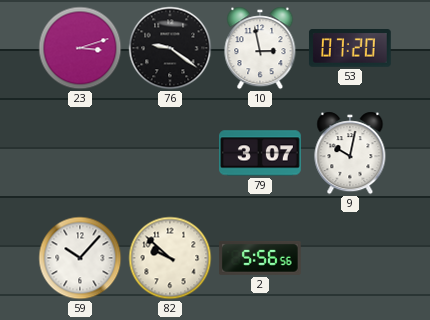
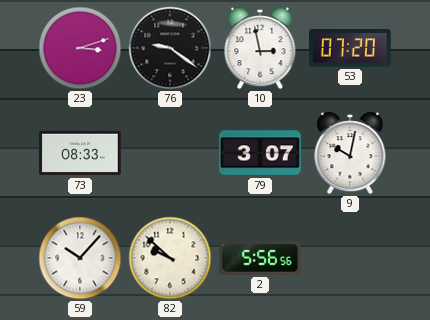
73: none -> 08:33 (81, 153)
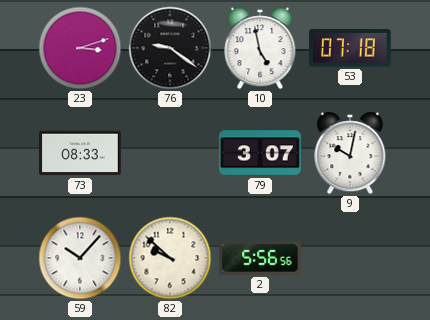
10: 2:58 -> 4:58 (260, 48)
53: 07:20 -> 07:18 (350, 48)
